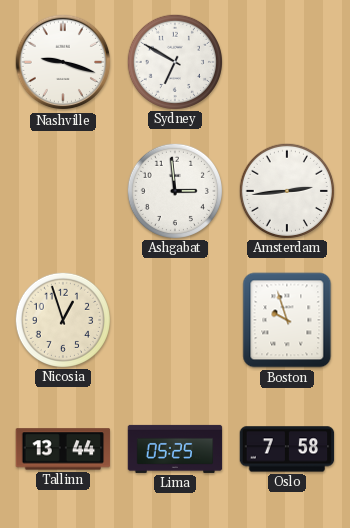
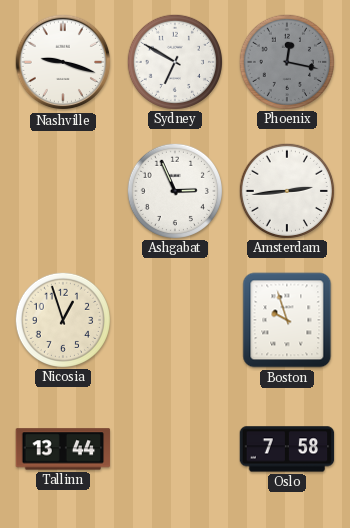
Phoenix: none -> 12:17 (286, 61)
Ashgabat: 2:59 -> 2:56 (174, 190)
Lima: 05:25 -> none (175, 449)
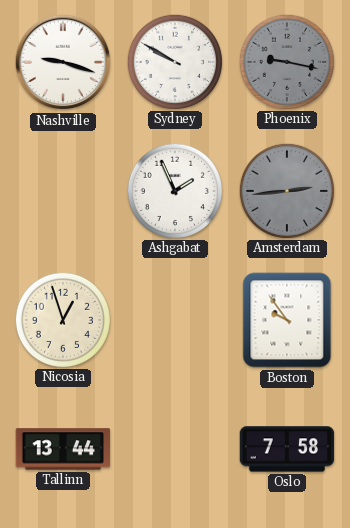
Sydney: 6:50 -> 9:50 (174, 61)
Phoenix: 12:17 -> 9:17 (286, 61)
Ashgabat: 2:56 -> 1:56 (174, 190)
Amsterdam dial: white -> grey (286, 190)
Boston: 9:57 -> 9:54 (287, 320)
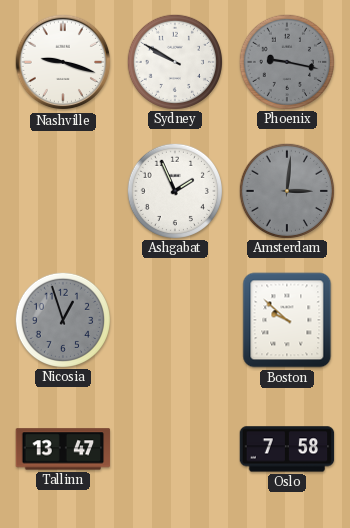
Amsterdam: 2:44 -> 3:01 (286, 190)
Nicosia dial: cream -> grey (62, 319)
Boston: 9:54 -> 9:52 (287, 320)
Tallinn: 13:44 -> 13:47 (63, 449)
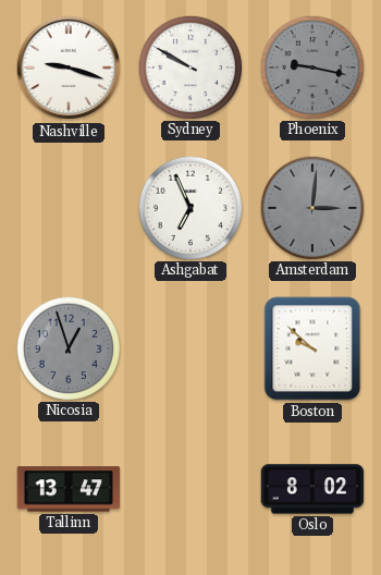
Ashgabat: 1:56 -> 6:56 (189, 207)
Oslo: 7:58 -> 8:02 (312, 489)
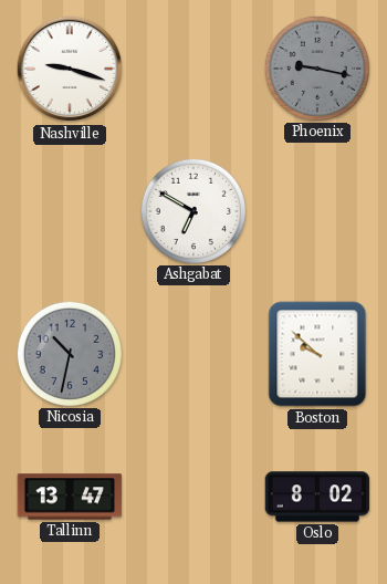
Sydney: 9:50 -> none (189, 66)
Ashgabat: 6:56 -> 6:50 (192, 210)
Amsterdam: 3:01 -> none (311, 207)
Nicosia: 12:57 -> 10:32 (69, 353)
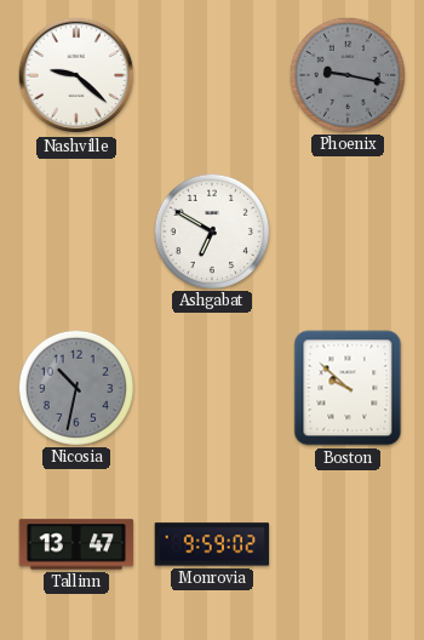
Nashville: 9:18 -> 9:22 (76, 75)
Monrovia: none -> 9:59 (212, 544)
Oslo: 8:02 -> none (317, 497)
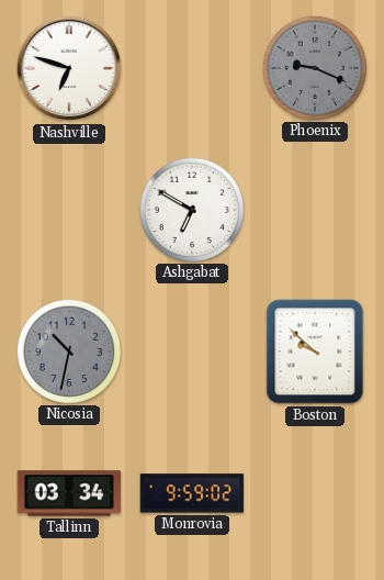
Nashville: 9:22 -> 6:48 (69, 68)
Phoenix: 9:17 -> 9:19 (314, 67)
Tallinn: 13:47 -> 03:34 (69, 493)
